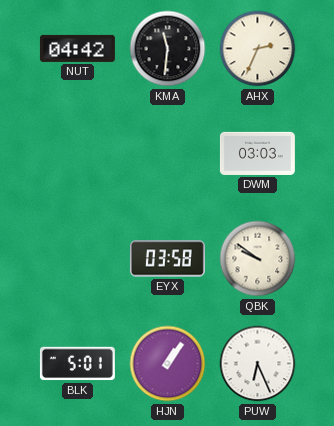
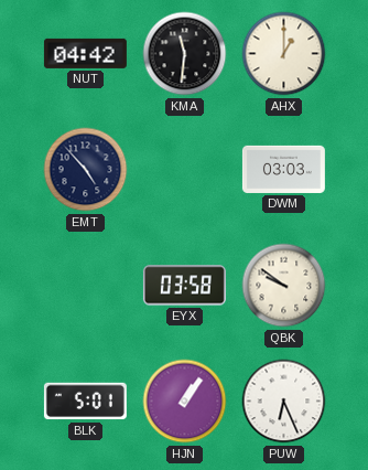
AHX: 2:34 -> 1:00 (284, 54)
EMT: none -> 4:53 (86, 170)
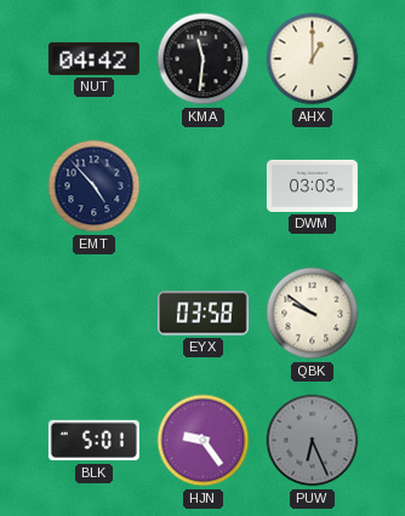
HJN: 1:06 -> 9:24 (204, 441)
PUW dial: white -> grey (313, 441)
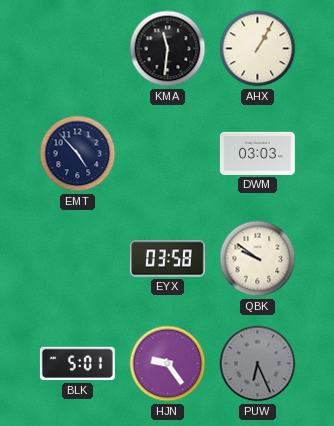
NUT: 04:42 -> none (93, 58)
AHX: 1:00 -> 1:05 (258, 49)
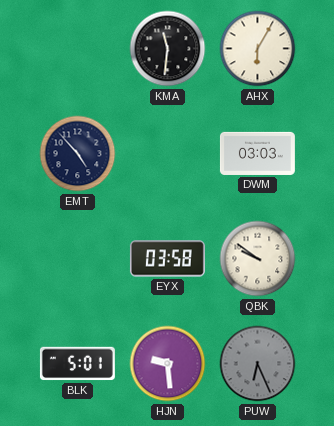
AHX: 1:05 -> 6:05 (258, 49)
HJN: 9:24 -> 9:29 (168, 364)
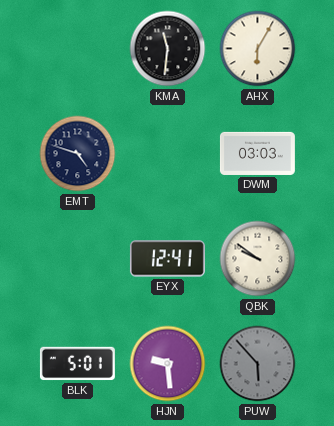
EMT: 4:53 -> 4:48 (78, 154)
EYX: 03:58 -> 12:41 (167, 259)
PUW: 6:26 -> 5:53 (258, 364)
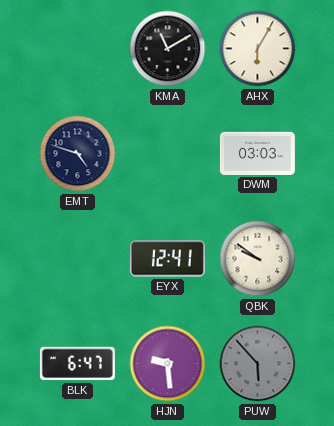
KMA: 11:31 -> 11:10 (168, 49)
BLK: 5:01 -> 6:47 (77, 364)
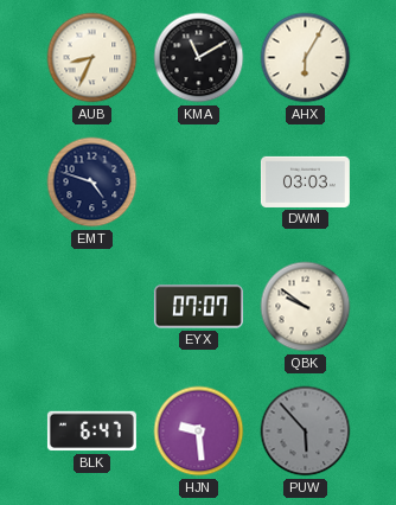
AUB: none -> 8:34 (92, 58)
EYX: 12:41 -> 07:07 (198, 307)
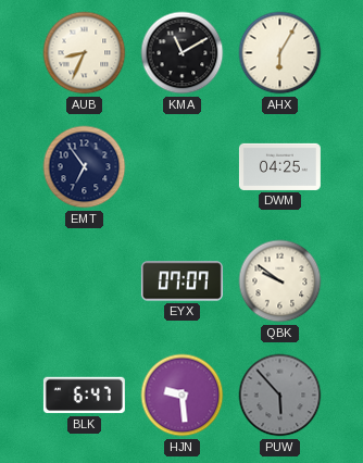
EMT: 4:48 -> 6:54 (85, 167)
DWM: 03:03 -> 04:25 (279, 166)
